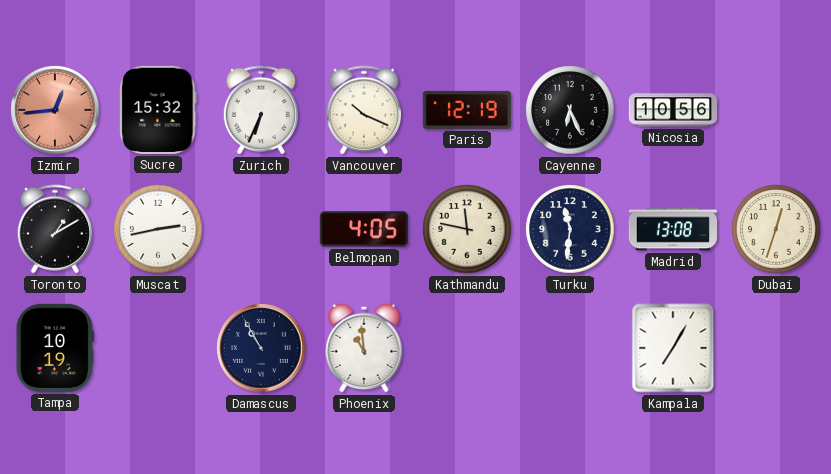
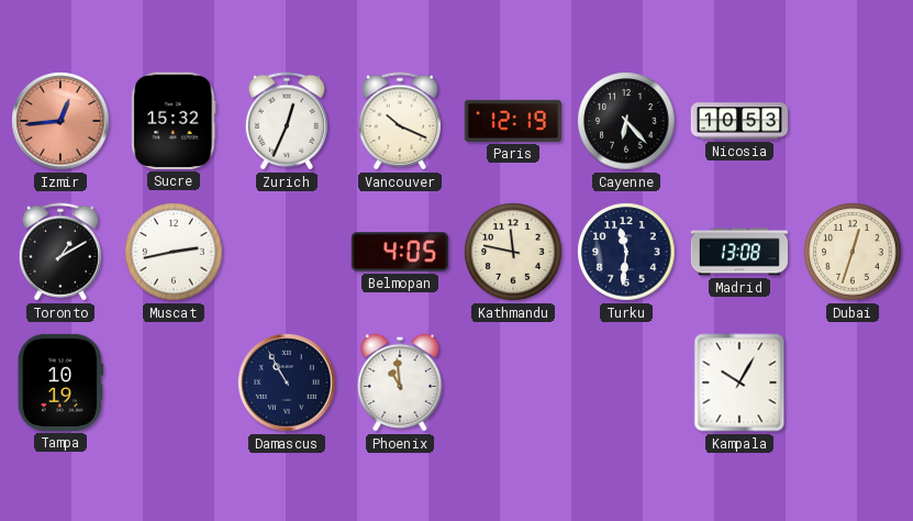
Zurich: 6:34 -> 12:34 (286, 121)
Cayenne: 6:26 -> 6:23 (626, 121)
Nicosia: 10:56 -> 10:53 (739, 121)
Kampala: 7:05 -> 10:05 (739, 383)
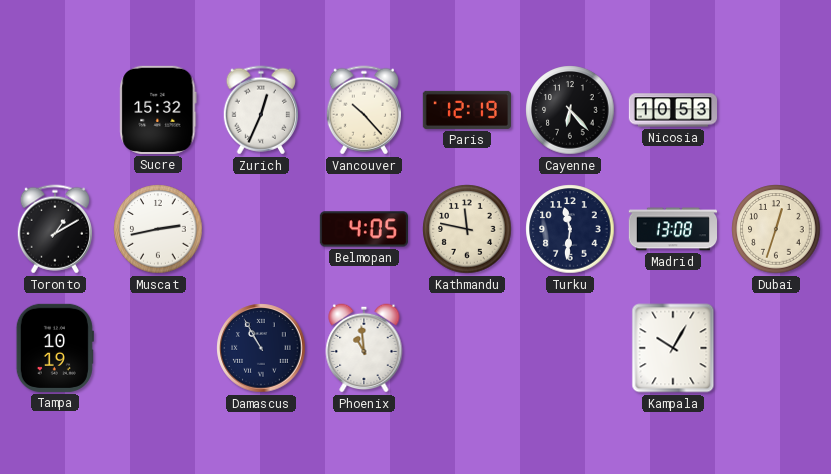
Izmir: 12:44 -> none (60, 121)
Vancouver: 10:19 -> 10:23 (363, 110)
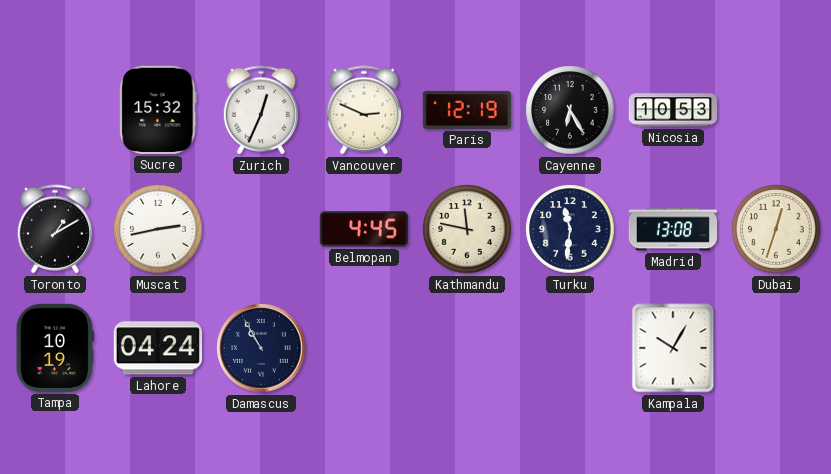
Vancouver: 10:23 -> 2:49 (363, 110)
Cayenne: 6:23 -> 6:25 (570, 110)
Belmopan: 4:05 -> 4:45 (364, 229)
Lahore: none -> 04:24 (158, 348)
Phoenix: 10:59 -> none (364, 348)
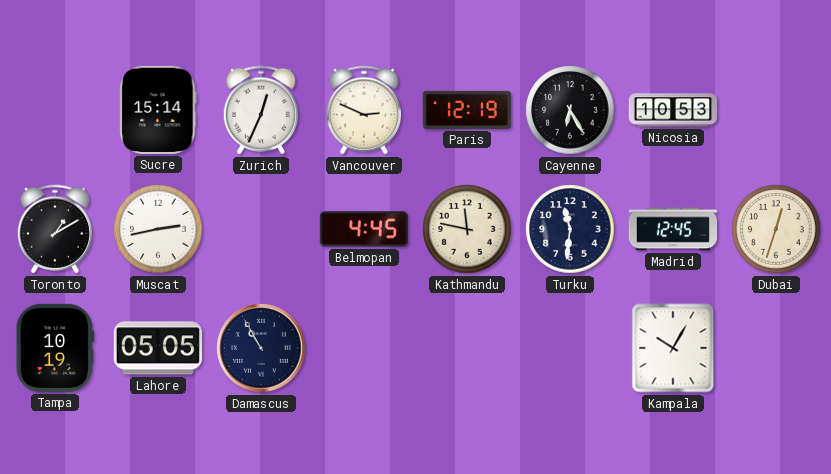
Sucre: 15:32 -> 15:14 (158, 110)
Madrid: 13:08 -> 12:45 (672, 229)
Lahore: 04:24 -> 05:05 (158, 348)
